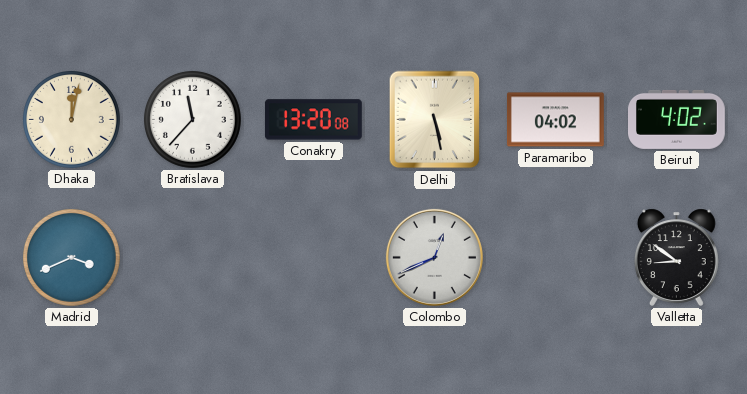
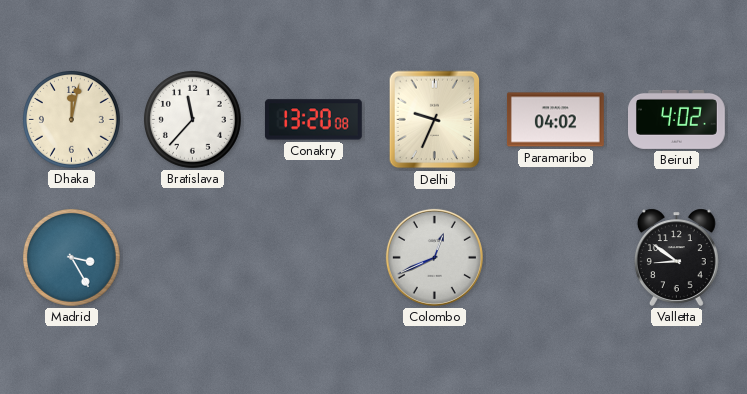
Delhi: 5:28 -> 9:34 (435, 120)
Madrid: 3:41 -> 3:25 (71, 257)
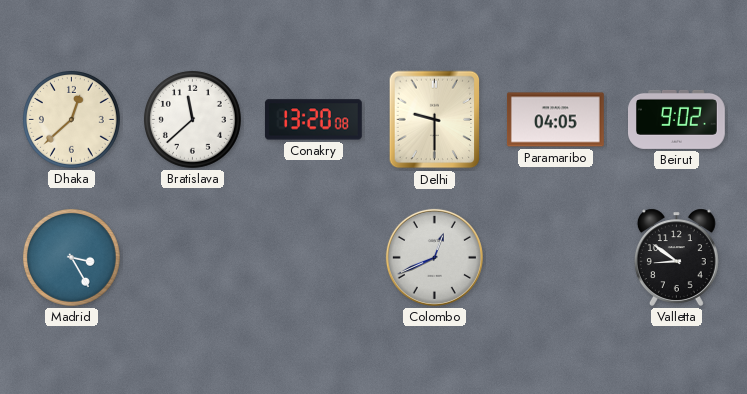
Dhaka: 12:02 -> 12:38 (71, 119)
Bratislava: 11:37 -> 11:38 (192, 119)
Delhi: 9:34 -> 9:30 (435, 120)
Paramaribo: 04:02 -> 04:05 (556, 120)
Beirut: 4:02 -> 9:02 (677, 119)
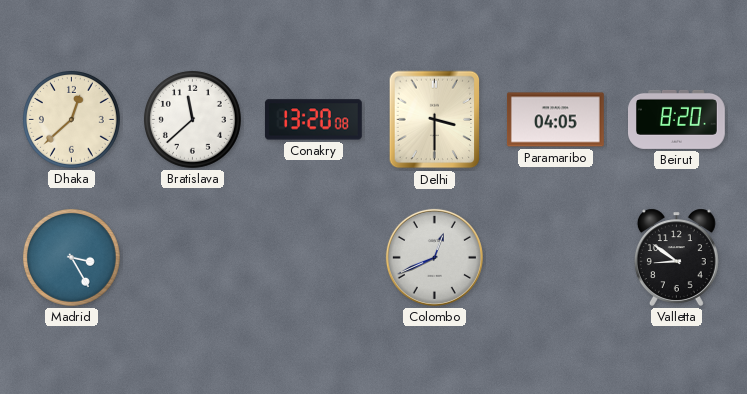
Delhi: 9:30 -> 3:30 (435, 120)
Beirut: 9:02 -> 8:20 (677, 119)
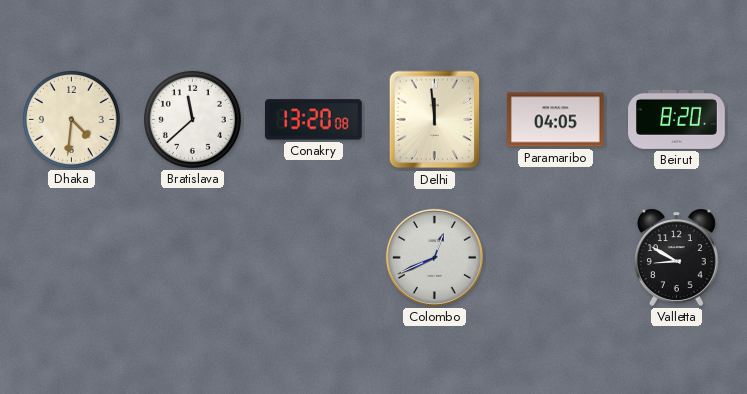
Dhaka: 12:38 -> 4:31 (71, 119)
Delhi: 3:30 -> 11:59 (435, 120)
Madrid: 3:25 -> none (71, 257)
Valletta: 8:51 -> 8:50 (676, 257)
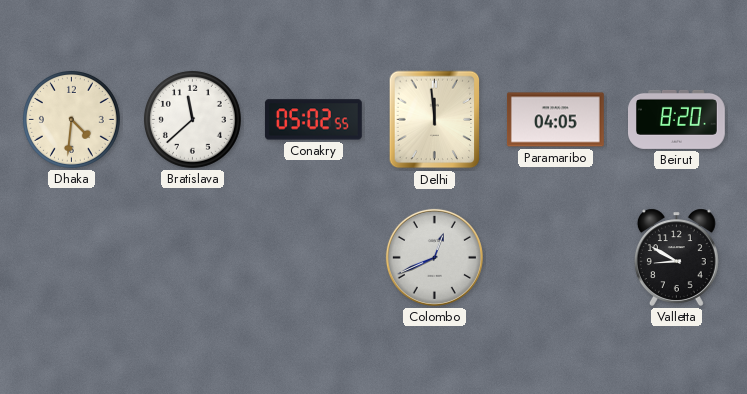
Conakry: 13:20 -> 05:02 (313, 120)
